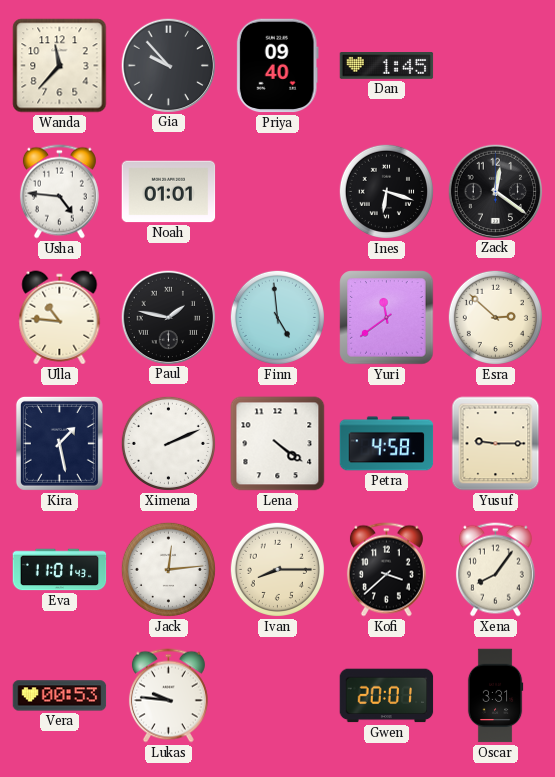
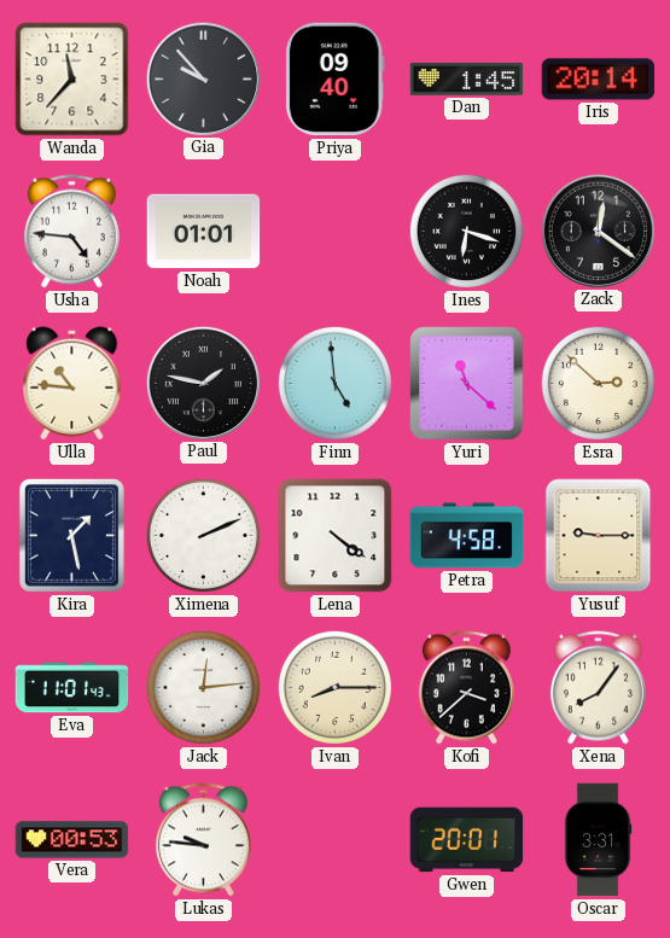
Iris: none -> 20:14 (599, 80)
Yuri: 11:39 -> 11:22 (467, 384)
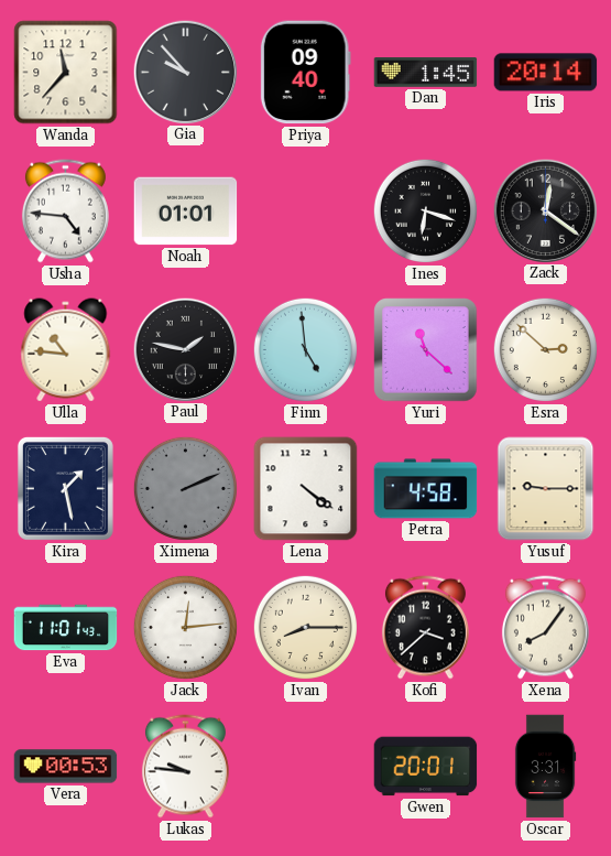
Ximena dial: white -> grey (185, 488)
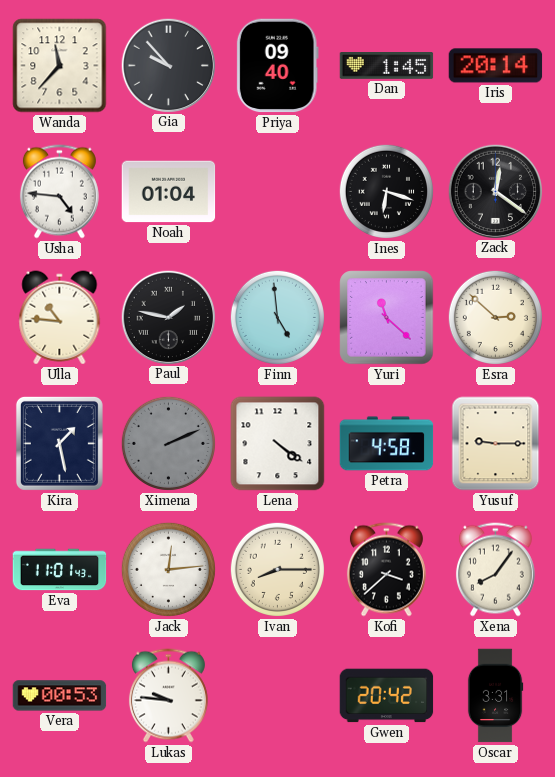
Noah: 01:01 -> 01:04 (169, 192)
Gwen: 20:01 -> 20:42 (387, 696)
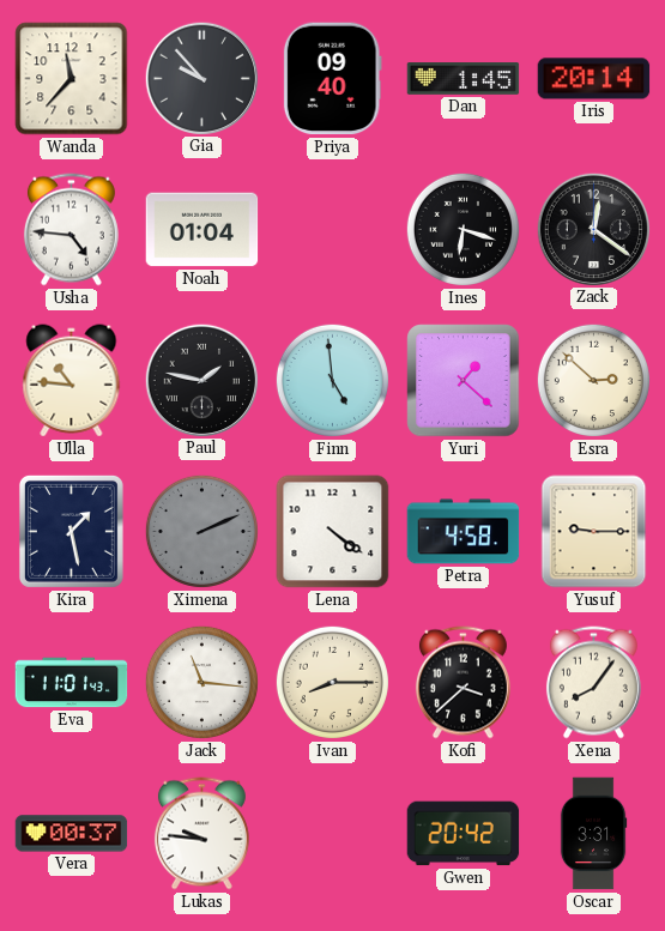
Yuri: 11:22 -> 1:22 (464, 381)
Jack: 12:14 -> 11:16 (201, 682)
Vera: 00:53 -> 00:37 (72, 834)
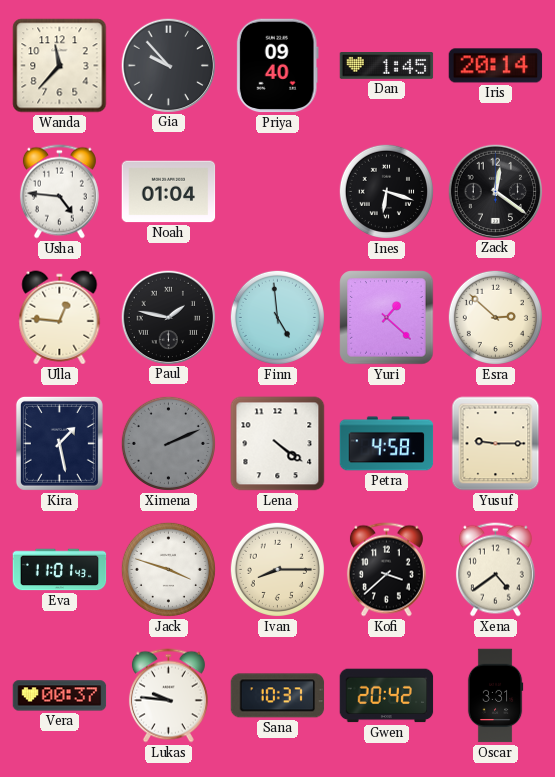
Ulla: 10:46 -> 12:46 (60, 318)
Jack: 11:16 -> 3:48 (168, 569)
Xena: 8:06 -> 4:39 (495, 570)
Sana: none -> 10:37 (278, 696)
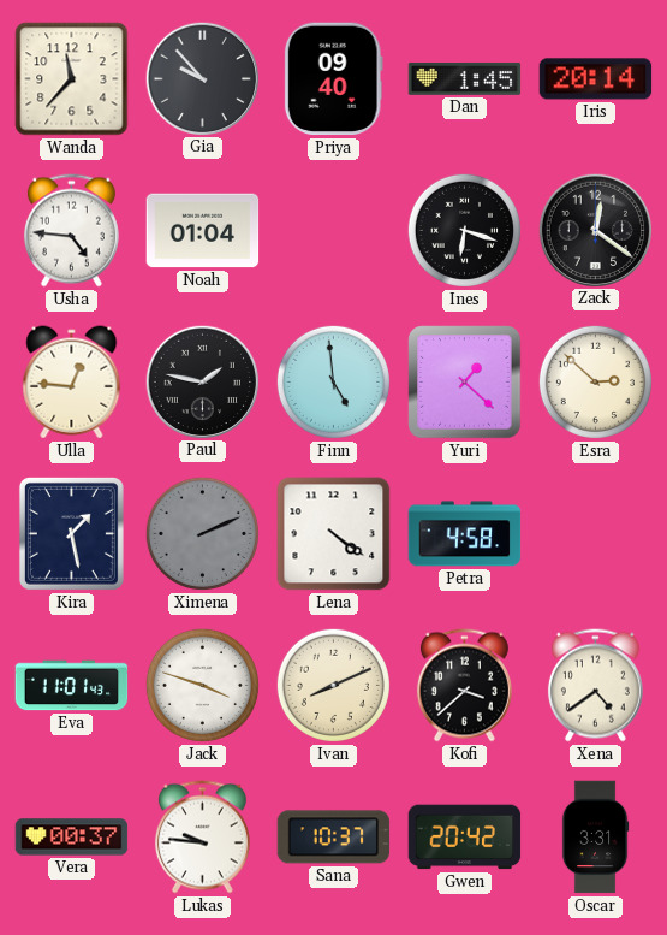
Yusuf: 9:15 -> none (496, 444)
Ivan: 8:15 -> 8:11 (333, 685)
